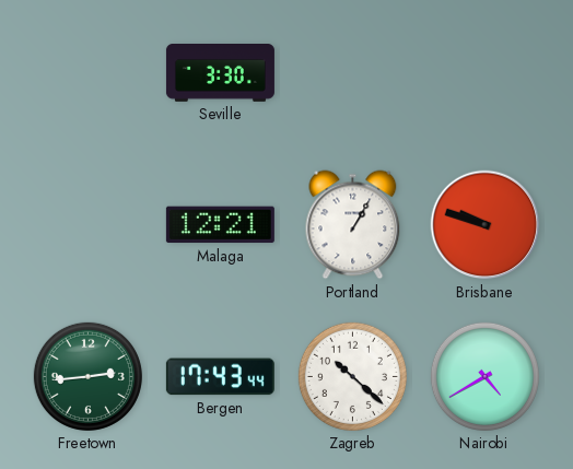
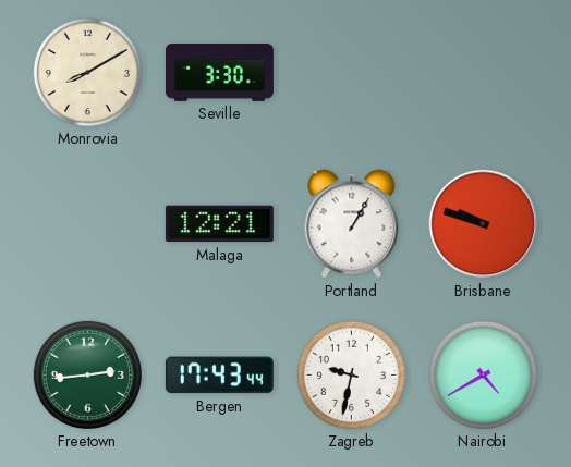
Monrovia: none -> 8:10 (87, 72)
Zagreb: 10:22 -> 9:32 (351, 374)
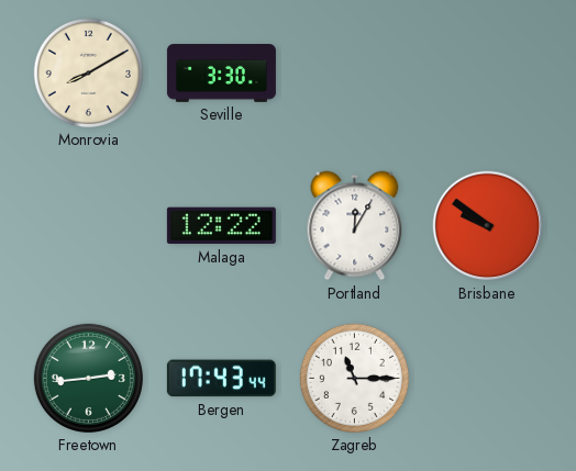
Malaga: 12:21 -> 12:22 (221, 226)
Portland: 1:05 -> 12:05 (355, 226)
Brisbane: 9:48 -> 9:51 (488, 226)
Zagreb: 9:32 -> 11:15 (354, 378)
Nairobi: 4:40 -> none (483, 374)
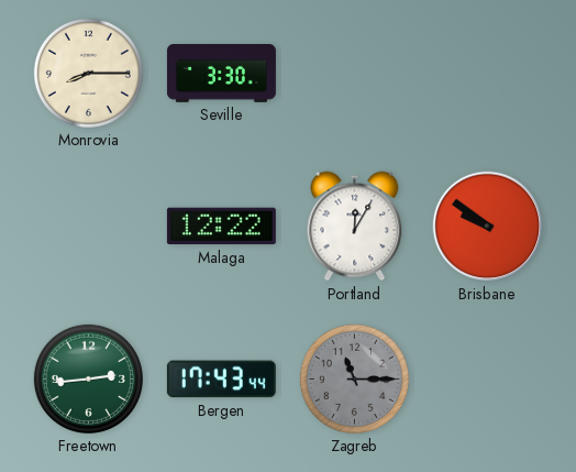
Monrovia: 8:10 -> 8:15 (88, 73)
Zagreb dial: white -> grey (354, 378)
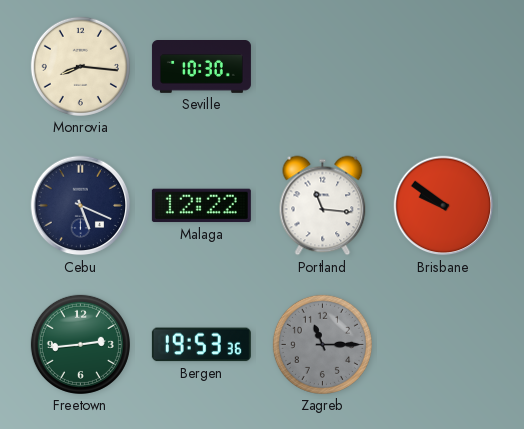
Monrovia: 8:15 -> 8:16 (80, 66)
Seville: 3:30 -> 10:30 (201, 67)
Cebu: none -> 5:19 (81, 206)
Portland: 12:05 -> 11:16 (323, 206)
Bergen: 17:43 -> 19:53 (201, 345)
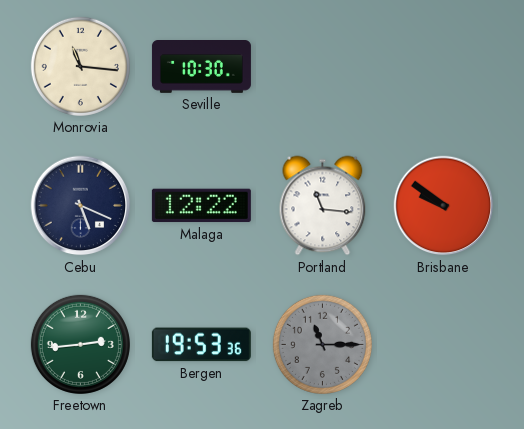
Monrovia: 8:16 -> 11:16 (80, 66)
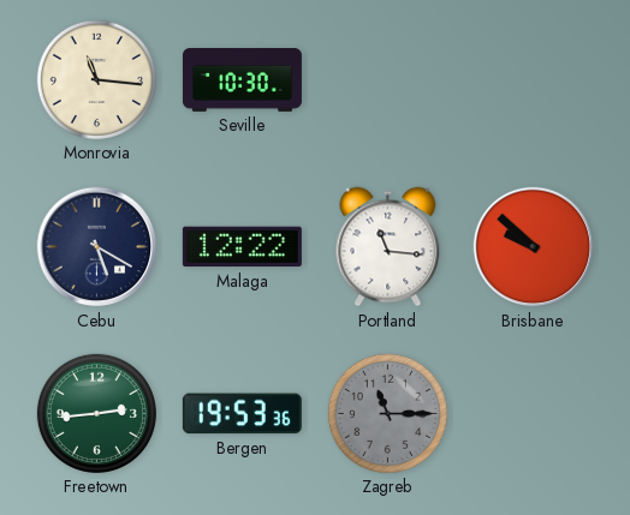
Cebu: 5:19 -> 5:20 (97, 247)
Brisbane: 9:51 -> 9:52 (534, 247)
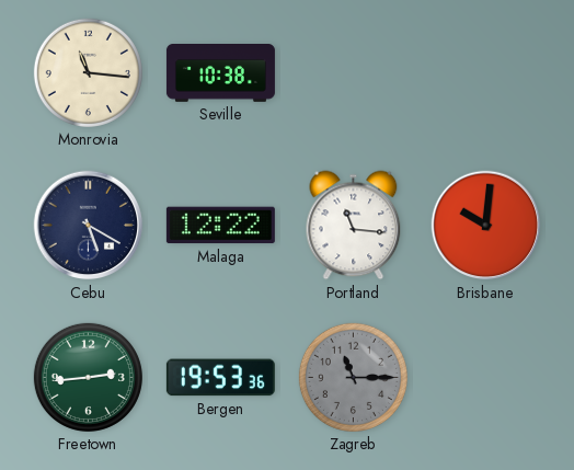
Seville: 10:30 -> 10:38 (220, 73)
Brisbane: 9:52 -> 10:01 (486, 226)
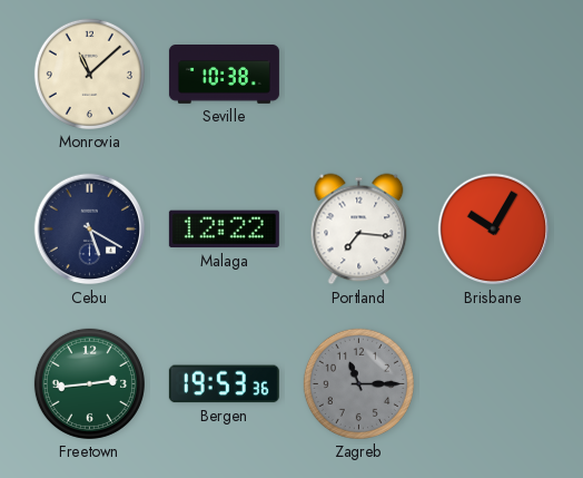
Monrovia: 11:16 -> 11:08 (89, 74)
Portland: 11:16 -> 7:16 (359, 230)
Brisbane: 10:01 -> 10:05 (494, 230)
